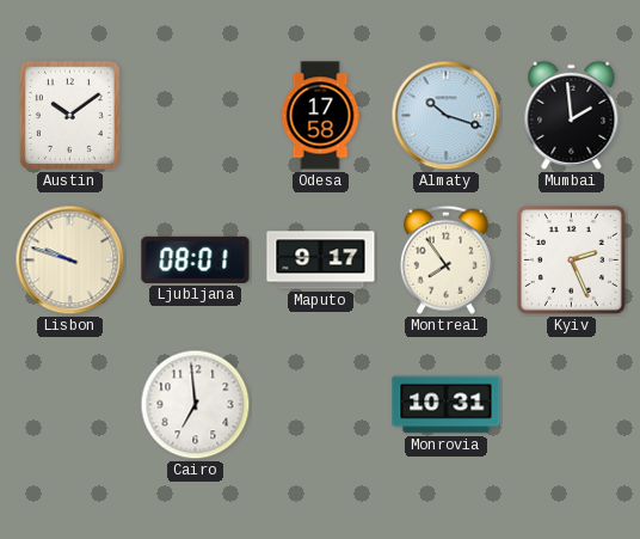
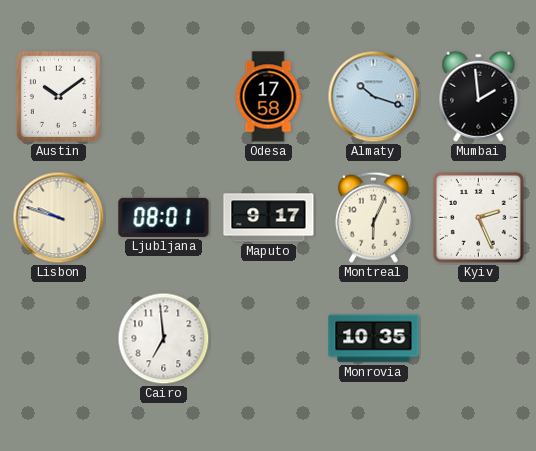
Montreal: 7:54 -> 6:04 (373, 217)
Monrovia: 10:31 -> 10:35 (374, 339)
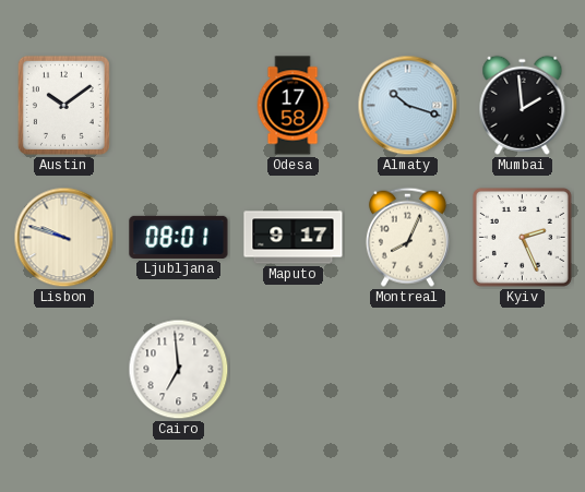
Montreal: 6:04 -> 8:04 (407, 237)
Monrovia: 10:35 -> none (374, 339)
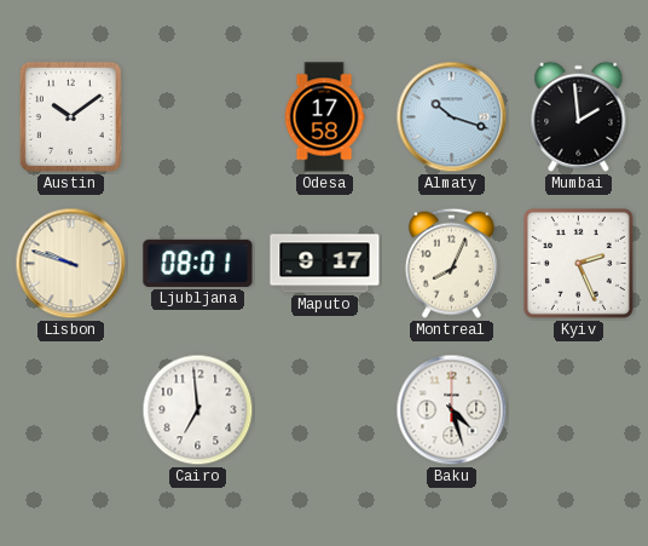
Baku: none -> 4:27 (452, 410)
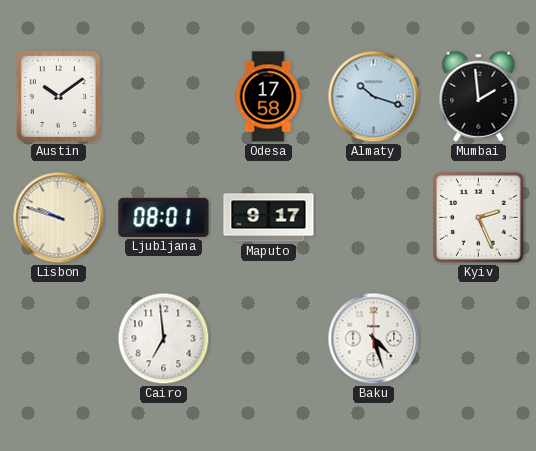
Montreal: 8:04 -> none (451, 263)
